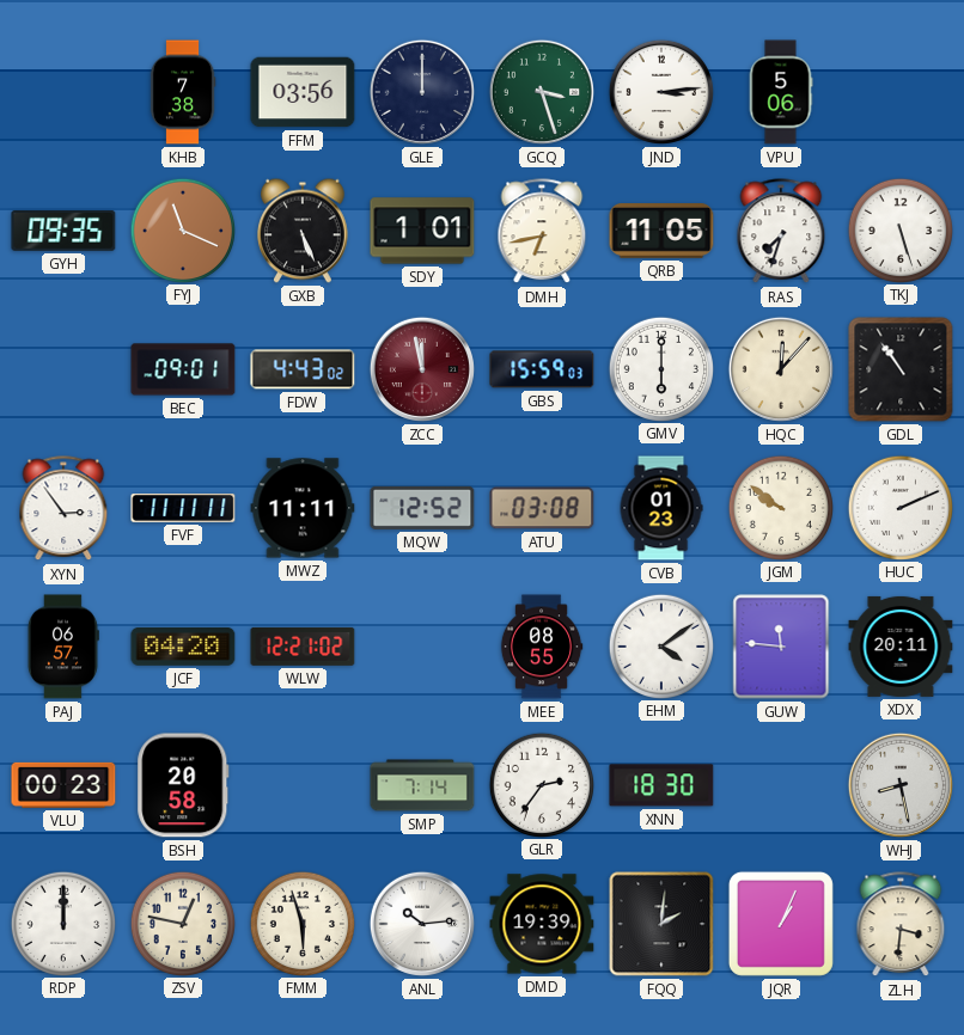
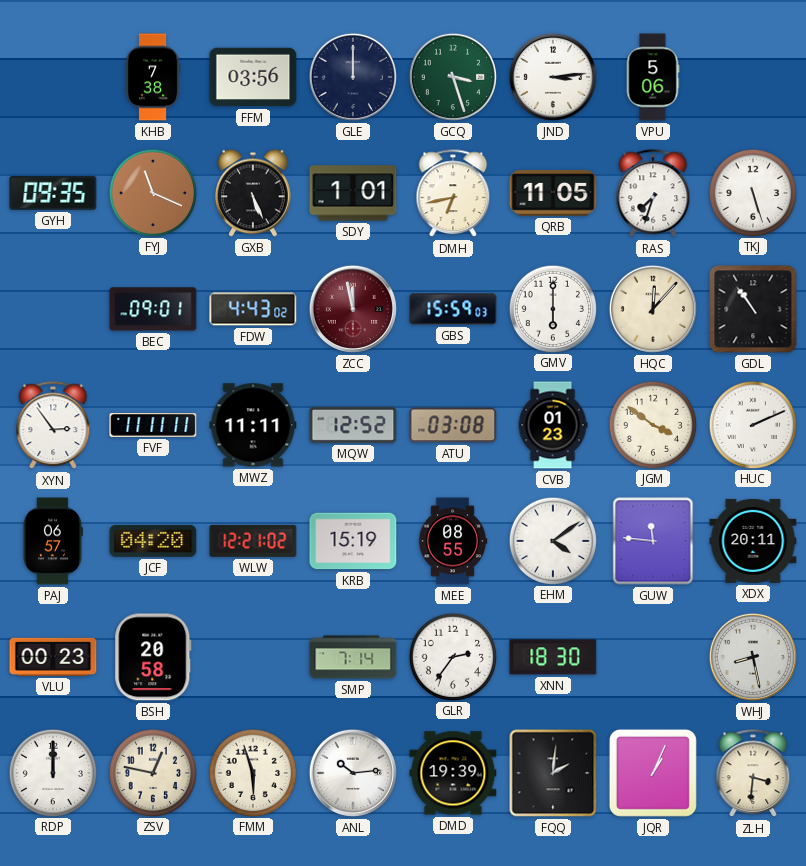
JGM: 9:51 -> 3:51 (652, 424)
KRB: none -> 15:19 (353, 541)
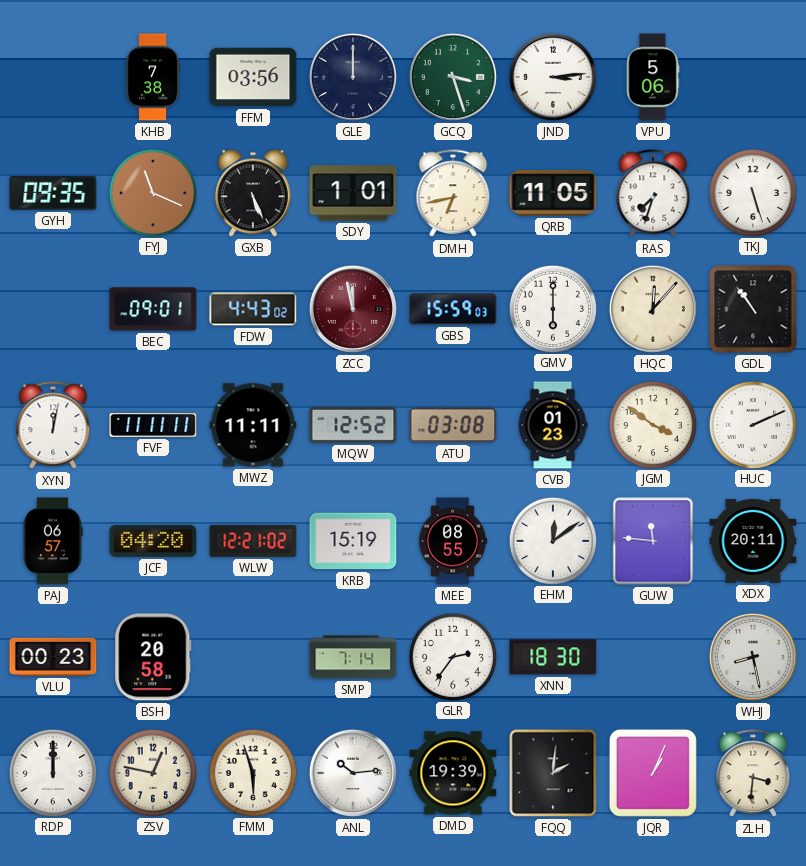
XYN: 2:54 -> 12:02 (53, 426)
EHM: 4:09 -> 12:09 (552, 540)
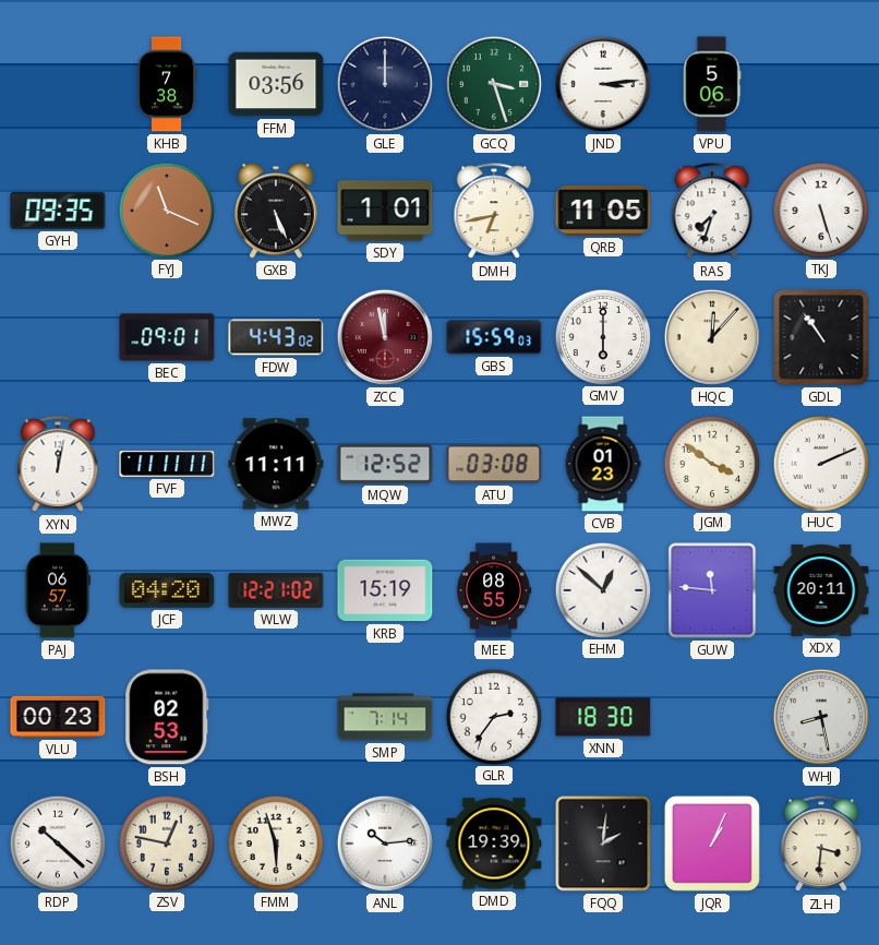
EHM: 12:09 -> 12:52 (602, 589)
BSH: 20:58 -> 02:53 (167, 717)
RDP: 12:00 -> 10:22 (57, 842)
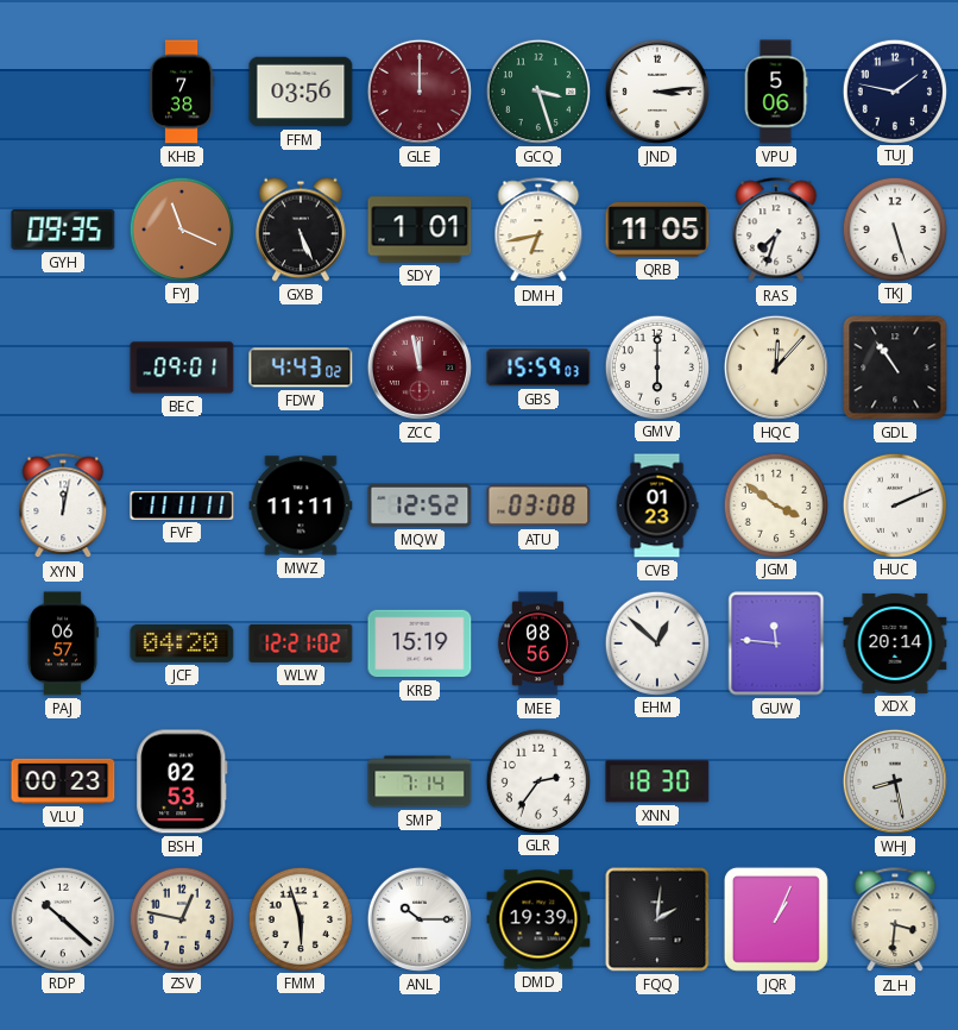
GLE dial: navy -> burgundy (420, 92)
TUJ: none -> 1:47 (894, 90)
MEE: 08:55 -> 08:56 (538, 643)
XDX: 20:11 -> 20:14 (895, 643)
ANL: 10:14 -> 10:15 (420, 919)
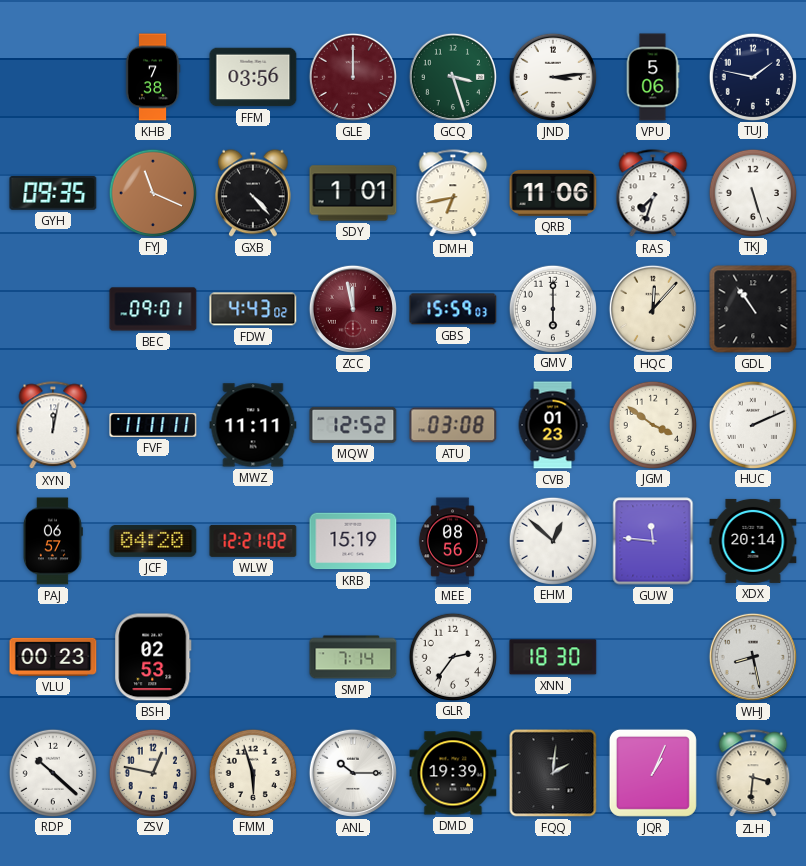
GXB: 5:26 -> 4:23 (254, 193)
QRB: 11:05 -> 11:06 (553, 194)
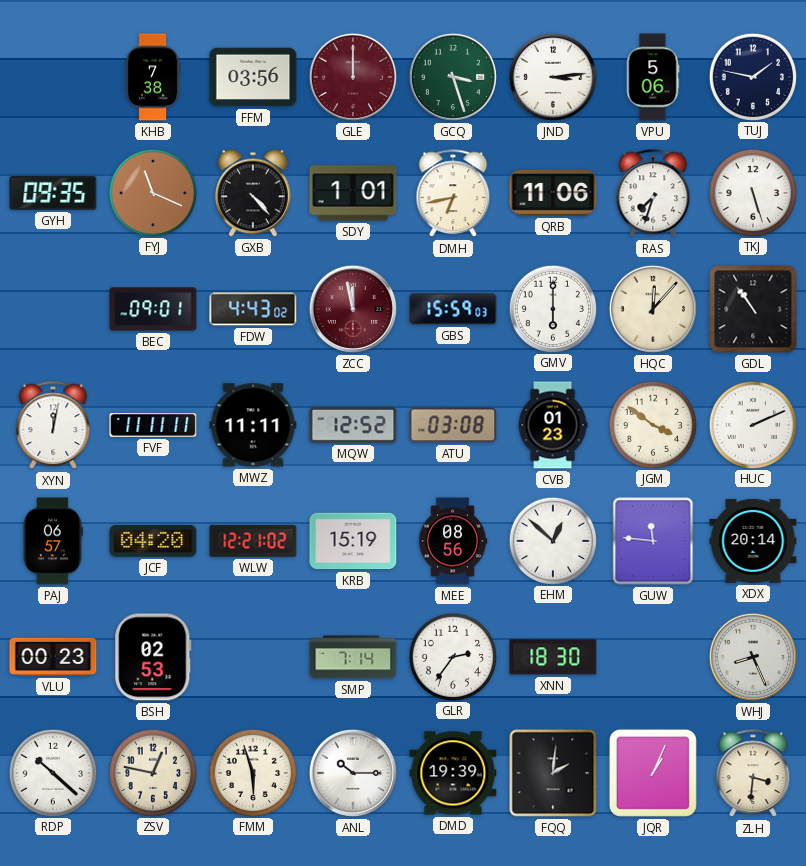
WHJ: 8:28 -> 8:26 (753, 657)
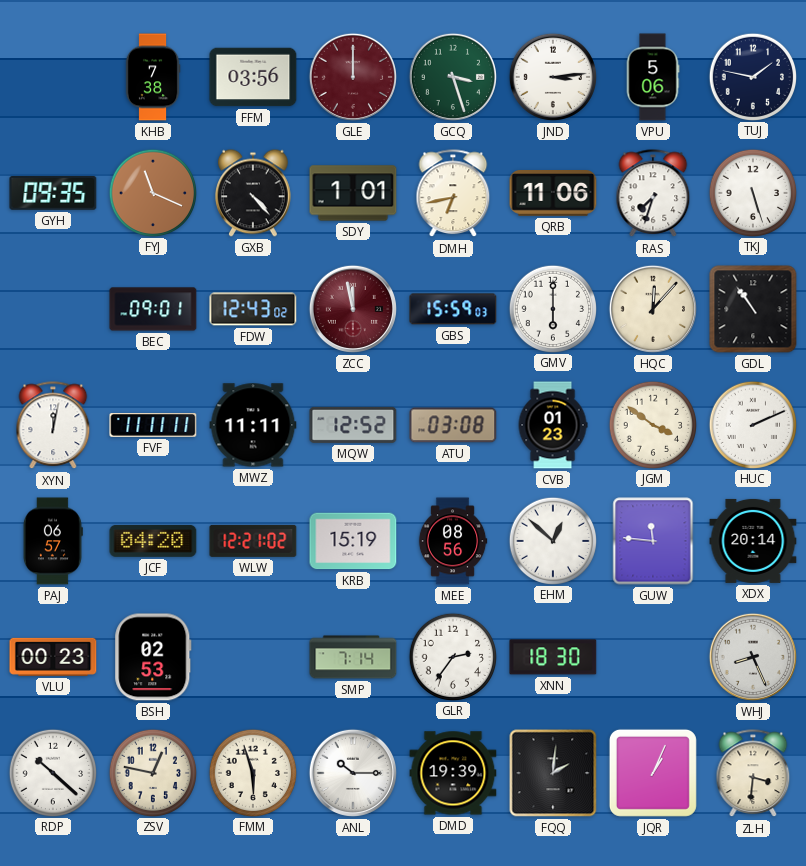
FDW: 4:43 -> 12:43 (253, 309)
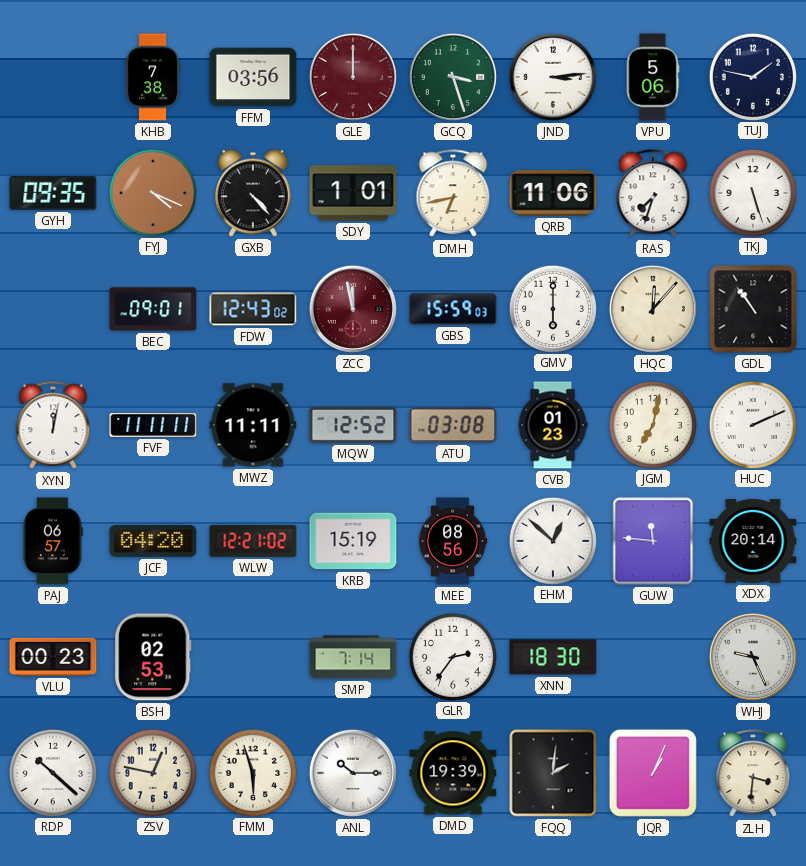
FYJ: 11:19 -> 4:19 (152, 192)
JGM: 3:51 -> 7:02 (652, 424)
WHJ: 8:26 -> 9:26 (753, 657)
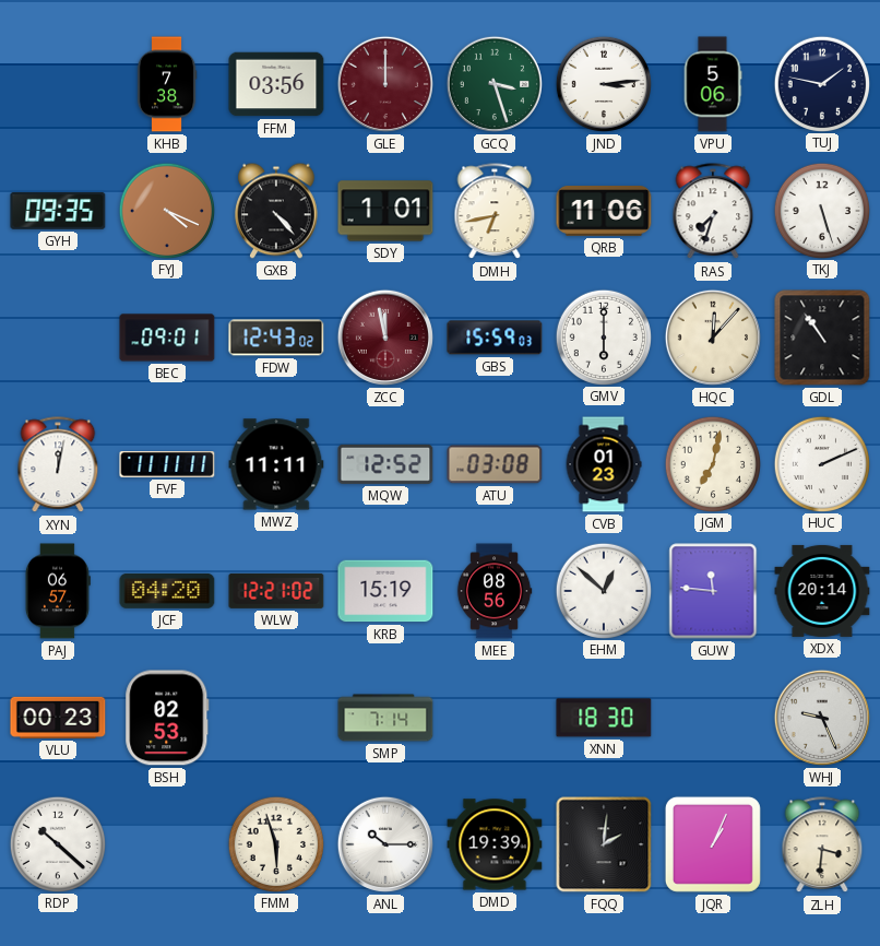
GLR: 2:36 -> none (452, 656)
ZSV: 12:47 -> none (152, 772)
